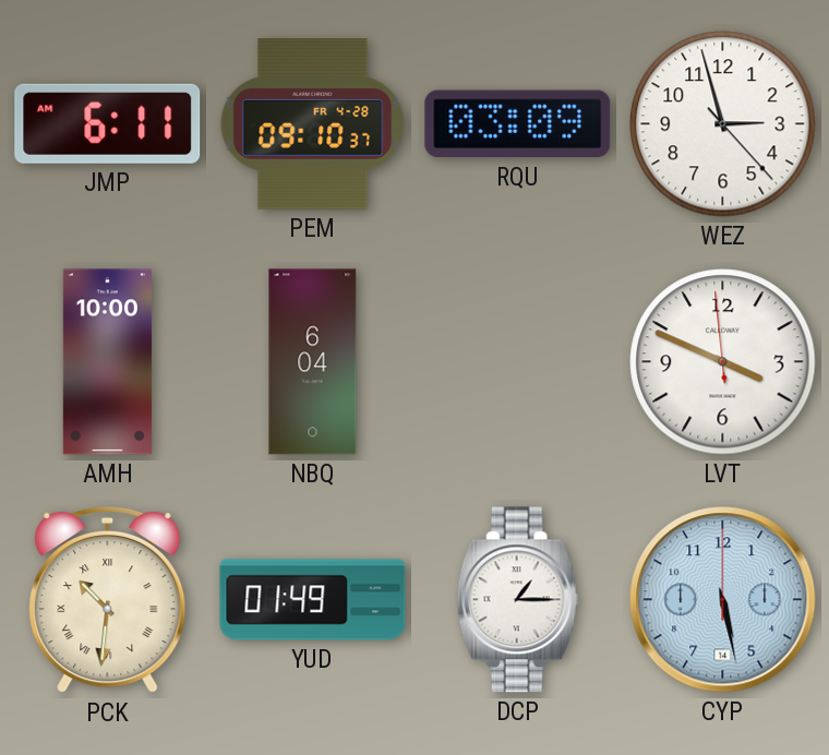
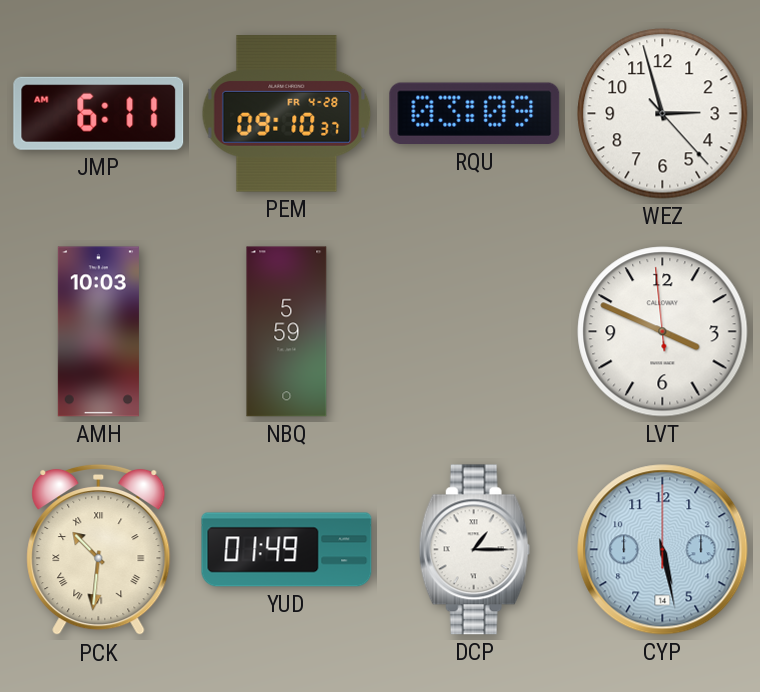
AMH: 10:00 -> 10:03 (98, 332)
NBQ: 6:04 -> 5:59 (287, 332)
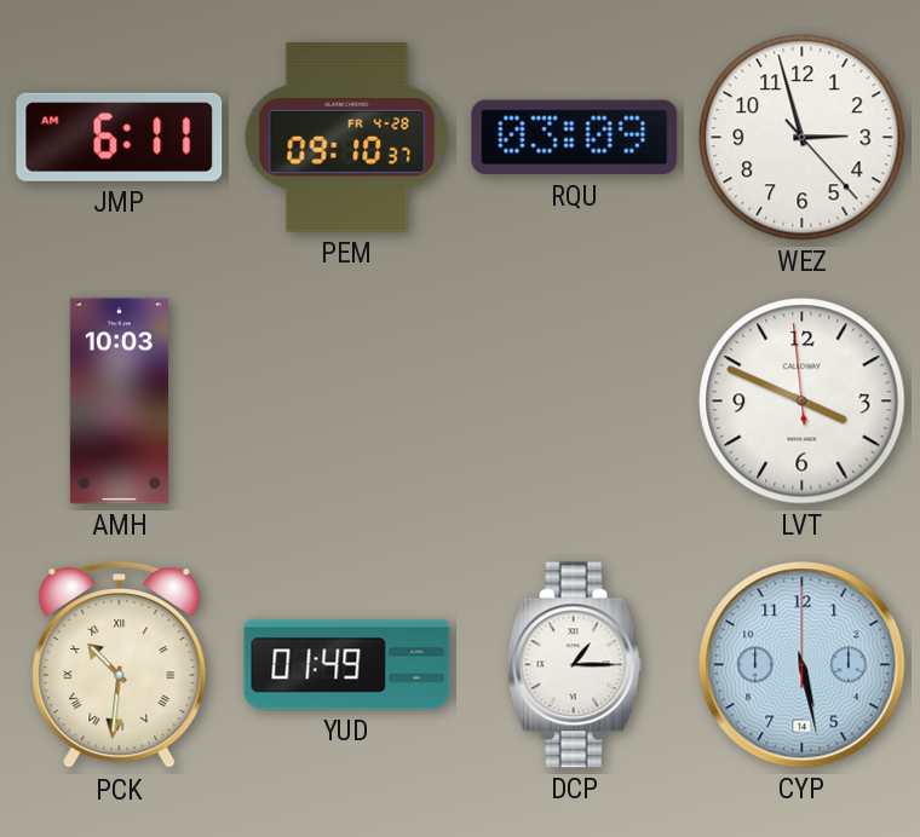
NBQ: 5:59 -> none (287, 332)
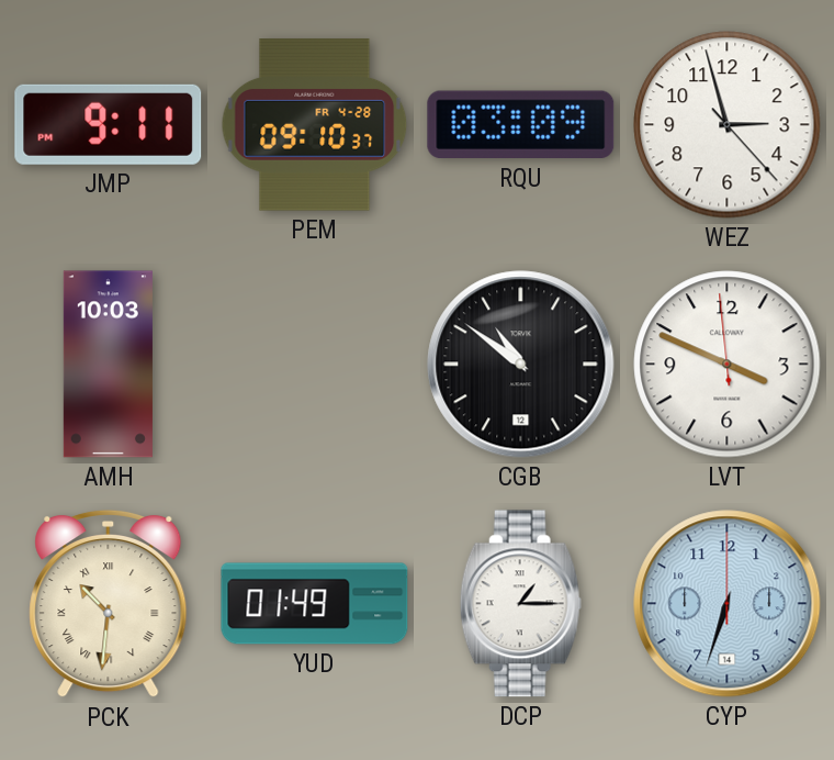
JMP: 6:11 -> 9:11 (109, 124)
CGB: none -> 10:51 (521, 365)
CYP: 5:28 -> 6:33 (728, 604)
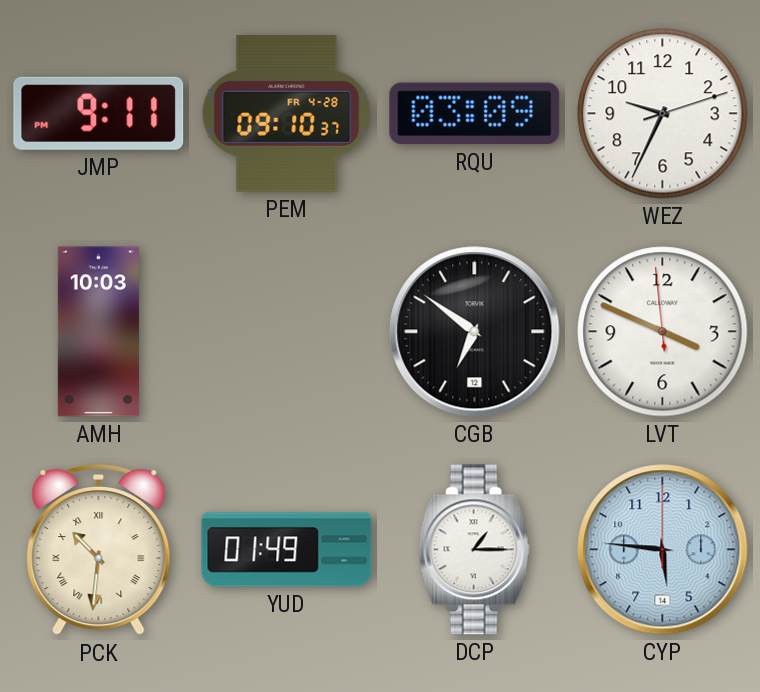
WEZ: 2:57 -> 9:34 (663, 114)
CGB: 10:51 -> 6:51 (475, 332)
CYP: 6:33 -> 5:46 (663, 550)
